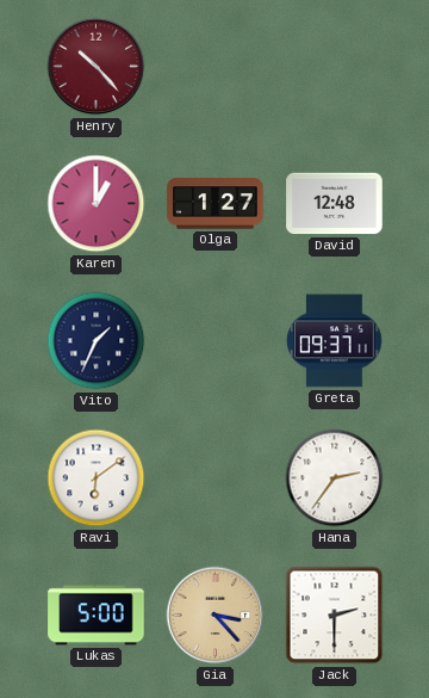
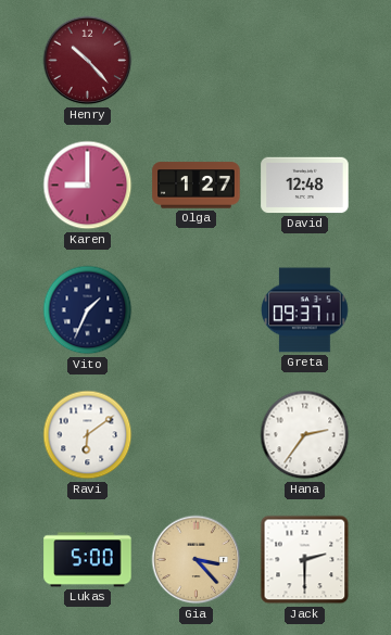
Karen: 1:00 -> 9:00 (88, 186)
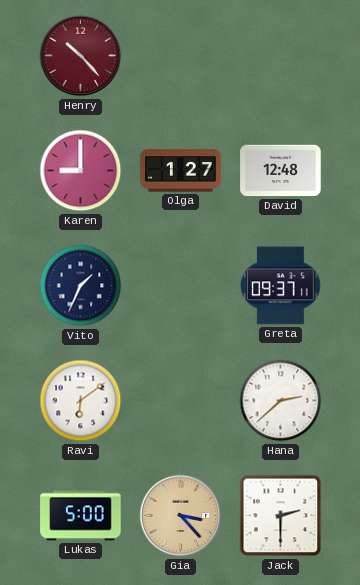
Hana: 2:36 -> 2:38 (281, 401)
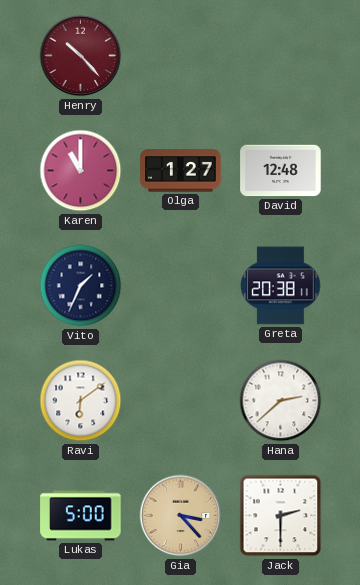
Karen: 9:00 -> 11:00 (81, 171)
Greta: 09:37 -> 20:38 (281, 286)
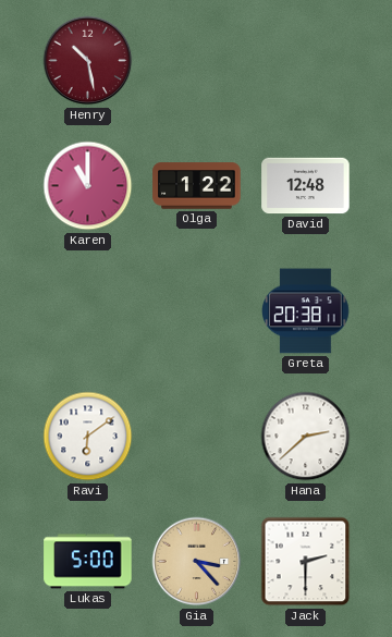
Henry: 10:23 -> 10:28 (88, 61)
Olga: 1:27 -> 1:22 (197, 186)
Vito: 1:34 -> none (81, 286)
